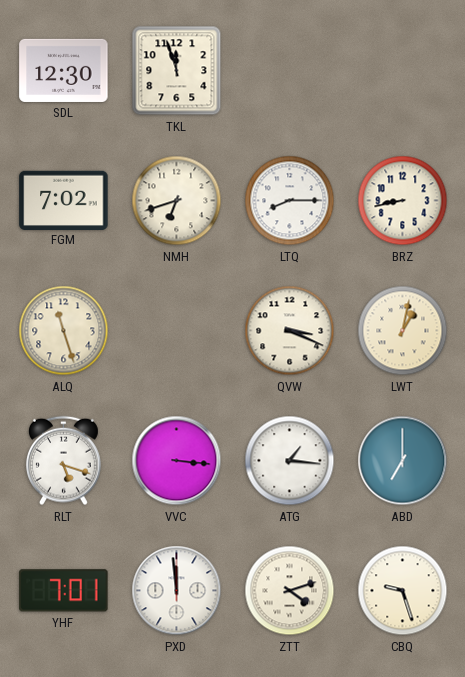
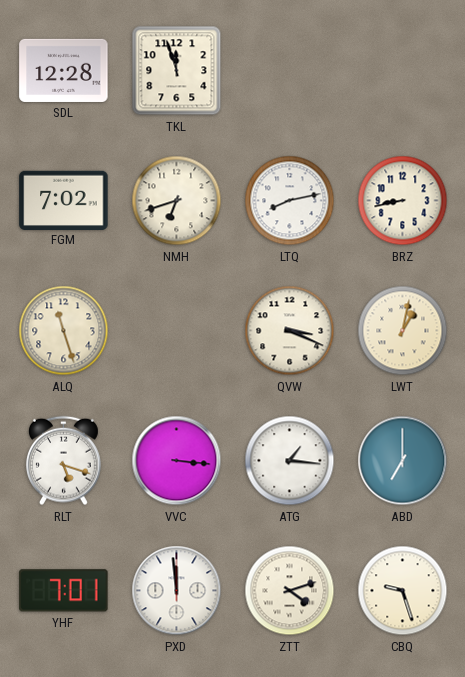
SDL: 12:30 -> 12:28 (64, 70)
LTQ: 8:15 -> 8:13 (290, 201)
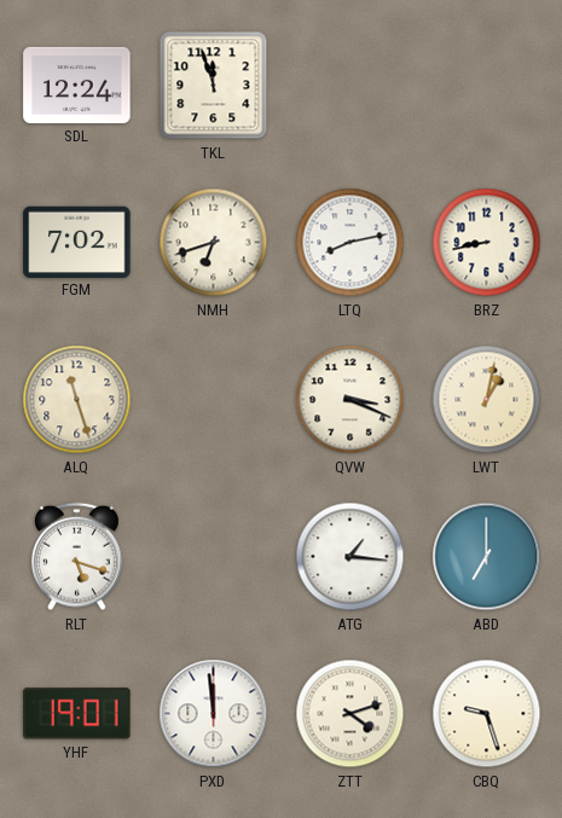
SDL: 12:28 -> 12:24 (77, 85)
VVC: 3:16 -> none (177, 461)
YHF: 7:01 -> 19:01 (77, 714)
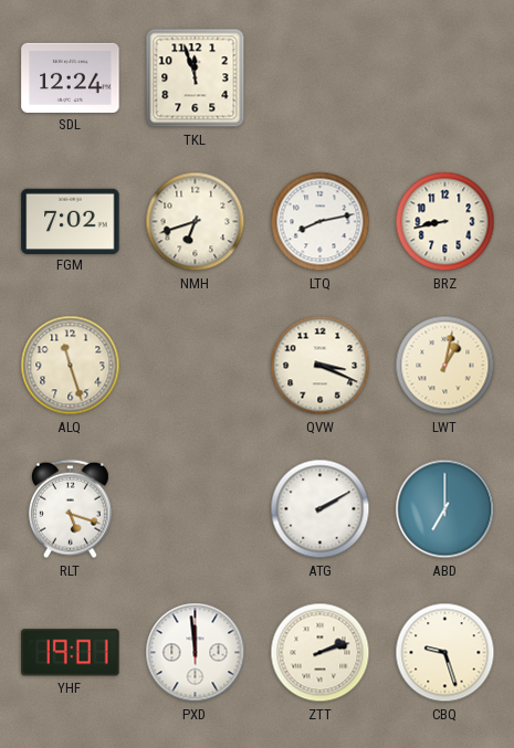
ATG: 1:16 -> 2:10 (321, 509)
ZTT: 4:12 -> 2:12 (321, 653)
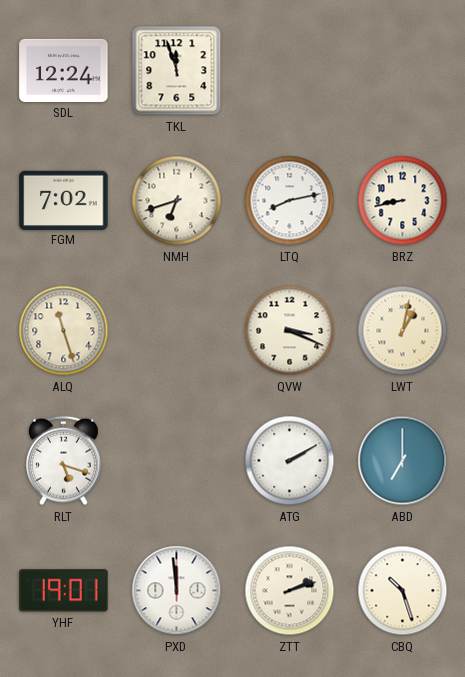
CBQ: 9:27 -> 10:27 (403, 591)
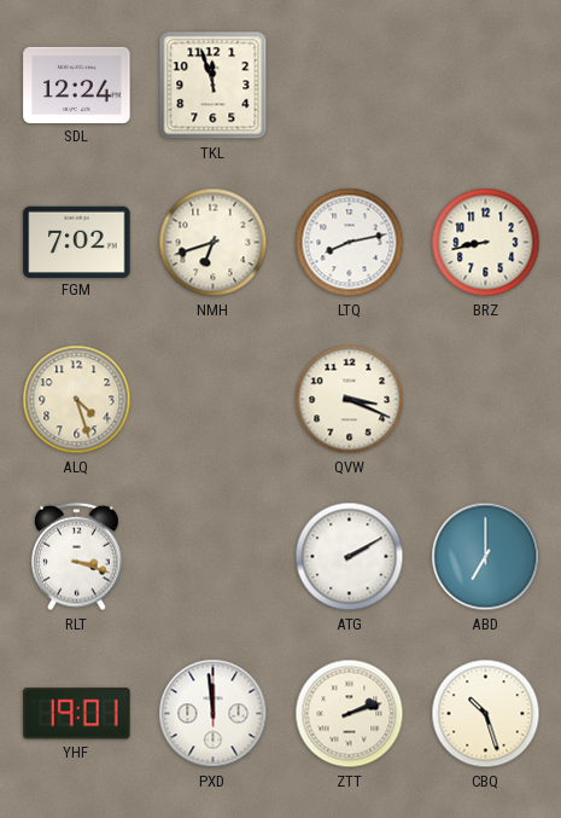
ALQ: 11:27 -> 4:27 (77, 400)
LWT: 1:02 -> none (403, 331)
RLT: 5:18 -> 3:18 (76, 557)
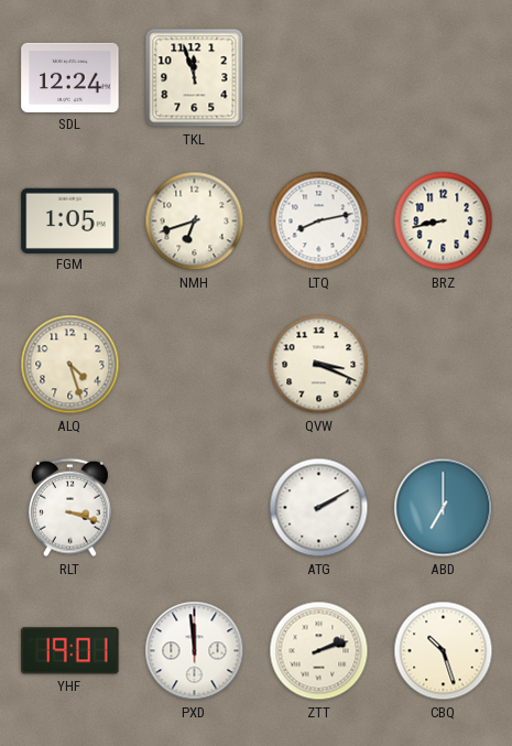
FGM: 7:02 -> 1:05 (70, 220)
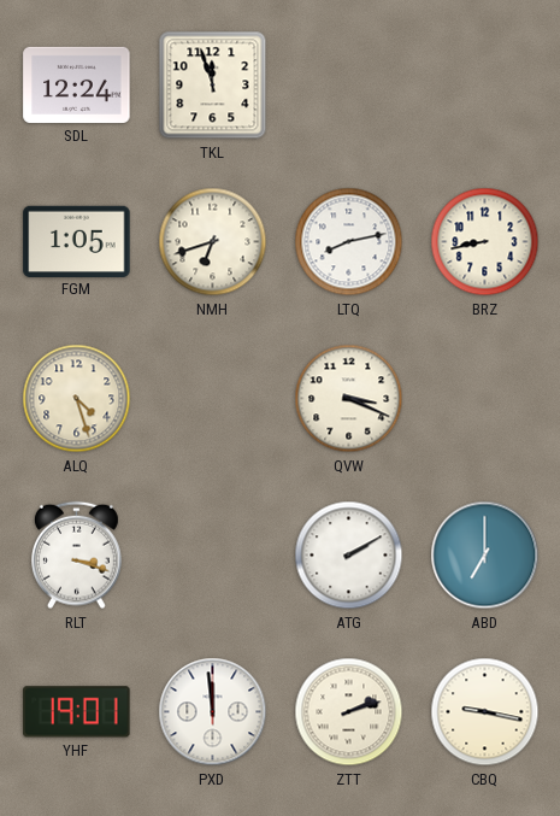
CBQ: 10:27 -> 9:17 (485, 712)
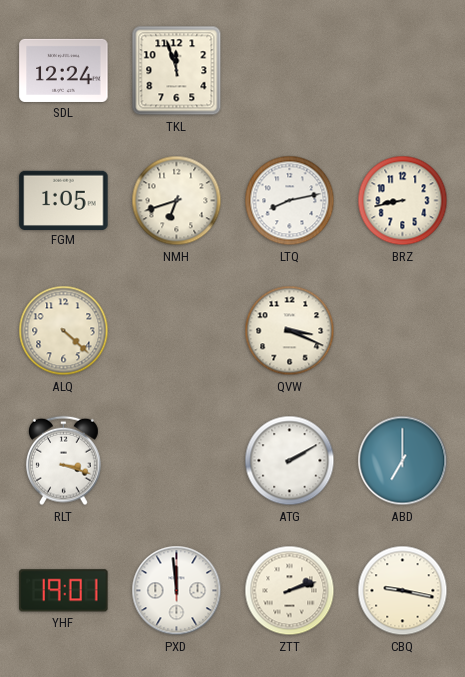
ALQ: 4:27 -> 4:22 (64, 331)
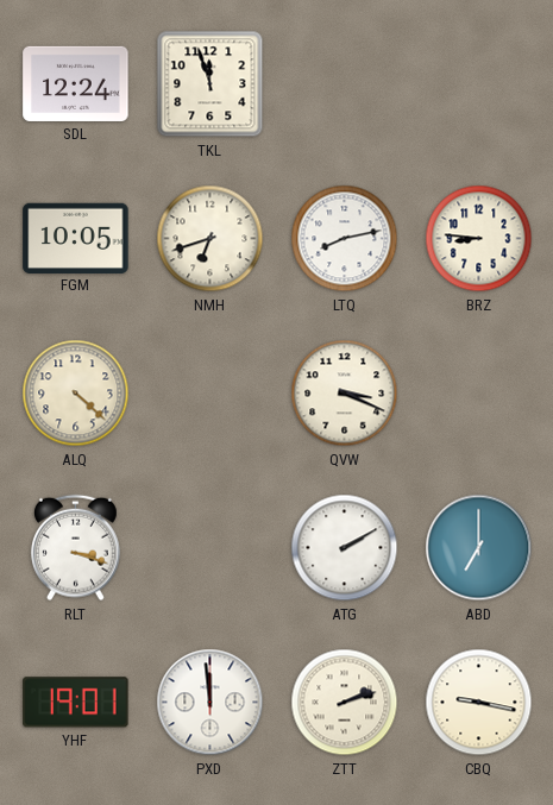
FGM: 1:05 -> 10:05 (76, 238)
BRZ: 8:43 -> 8:46 (479, 239)
